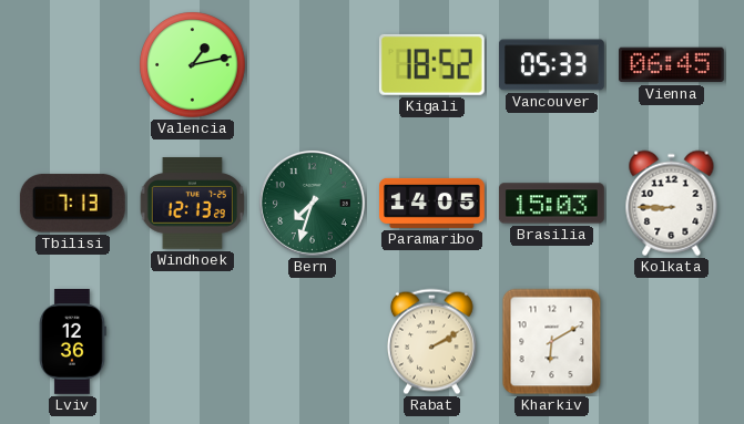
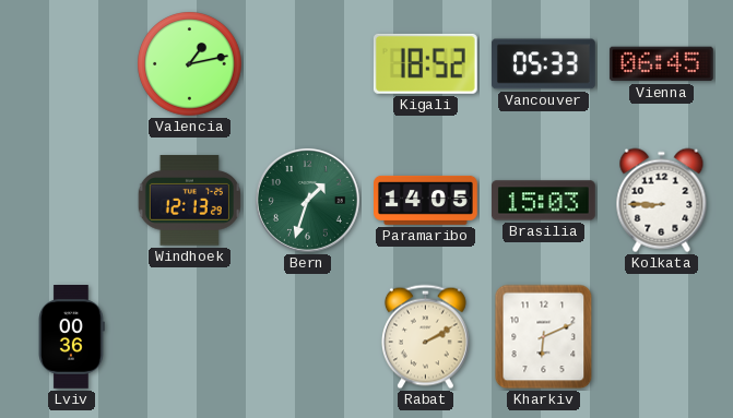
Tbilisi: 7:13 -> none (72, 204)
Bern: 7:33 -> 1:33 (307, 200)
Lviv: 12:36 -> 00:36 (72, 337)
Kharkiv: 6:10 -> 6:11 (544, 337)
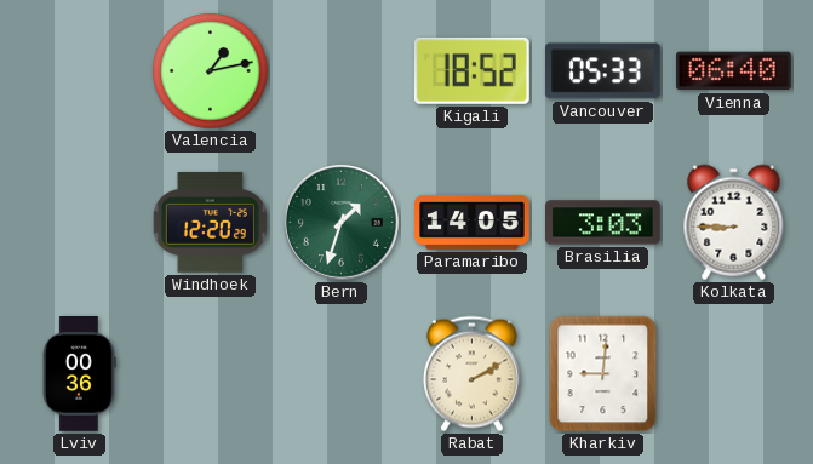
Vienna: 06:45 -> 06:40 (733, 71)
Windhoek: 12:13 -> 12:20 (210, 223)
Brasilia: 15:03 -> 3:03 (602, 223)
Kharkiv: 6:11 -> 9:01 (603, 374)
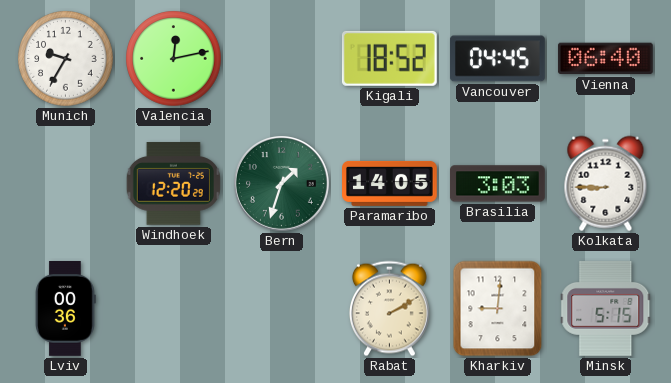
Munich: none -> 9:35 (66, 59)
Valencia: 1:13 -> 12:13 (174, 59)
Vancouver: 05:33 -> 04:45 (497, 59)
Minsk: none -> 5:15 (606, 308)
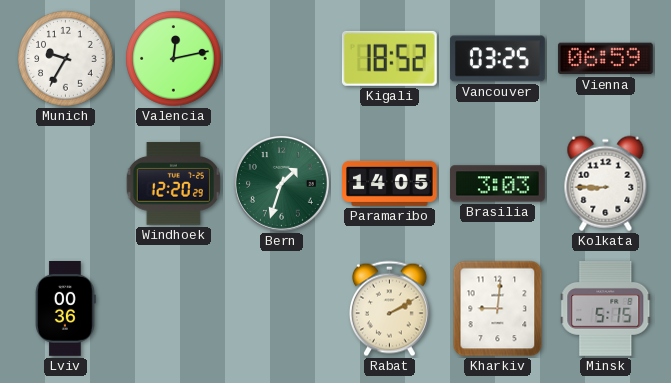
Vancouver: 04:45 -> 03:25 (497, 59)
Vienna: 06:40 -> 06:59 (605, 59)
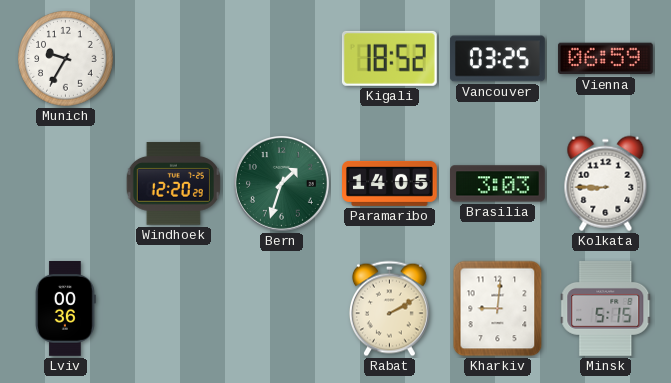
Valencia: 12:13 -> none (174, 59)
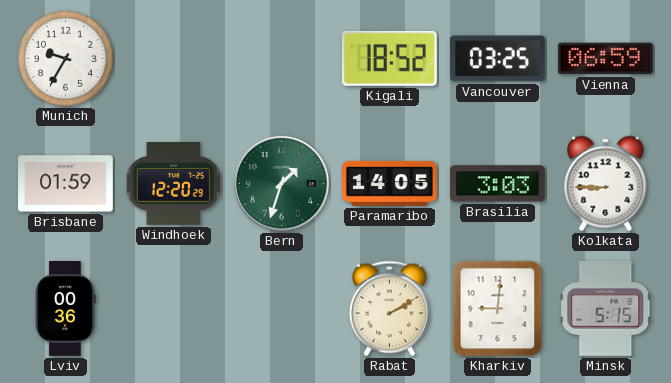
Brisbane: none -> 01:59 (66, 184)
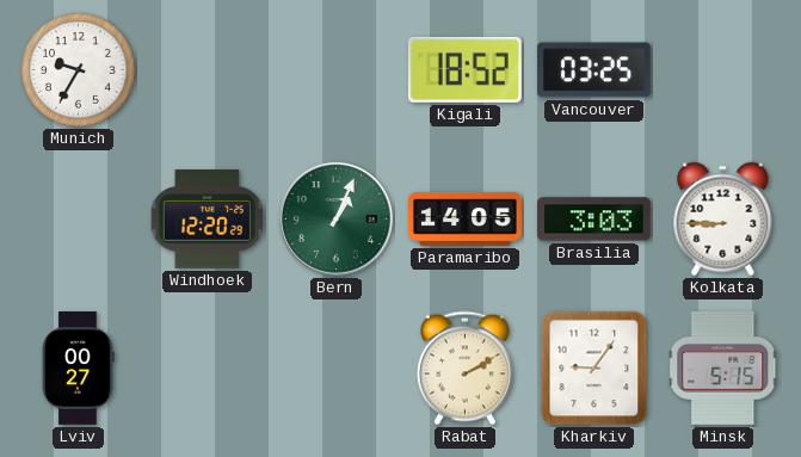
Vienna: 06:59 -> none (605, 59)
Brisbane: 01:59 -> none (66, 184)
Bern: 1:33 -> 1:04 (335, 218)
Lviv: 00:36 -> 00:27 (79, 369)
Kharkiv: 9:01 -> 9:06 (594, 369)
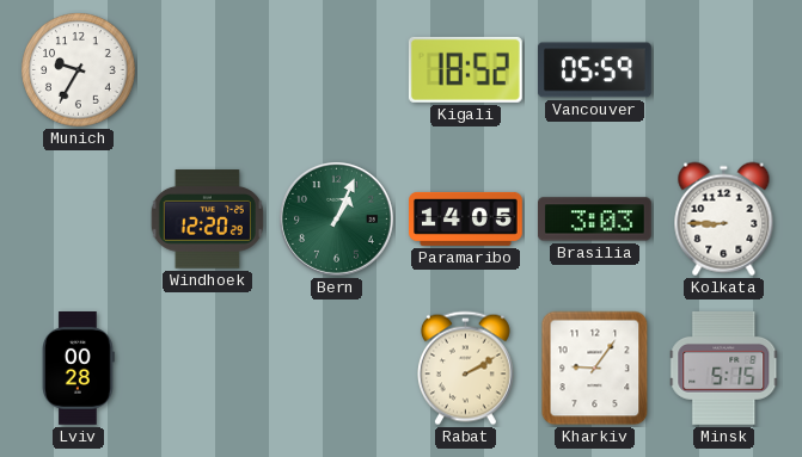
Vancouver: 03:25 -> 05:59 (594, 70)
Lviv: 00:27 -> 00:28 (79, 369)
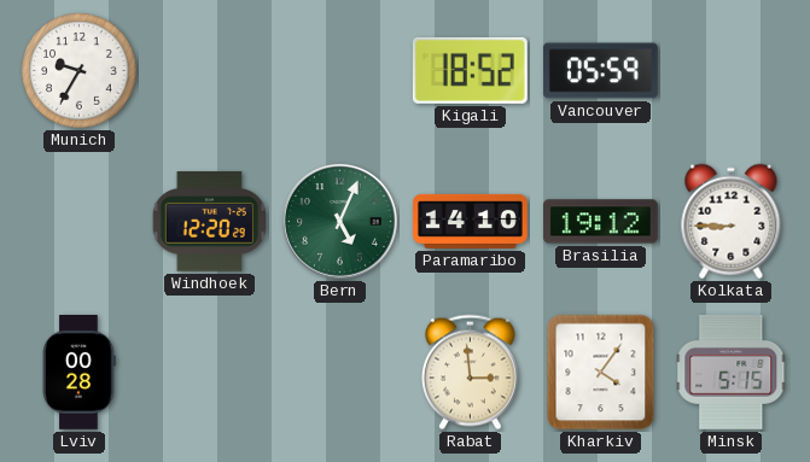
Bern: 1:04 -> 5:04 (339, 221)
Paramaribo: 14:05 -> 14:10 (471, 221)
Brasilia: 3:03 -> 19:12 (600, 222)
Rabat: 2:10 -> 2:59 (470, 373)
Kharkiv: 9:06 -> 4:06 (601, 373)
